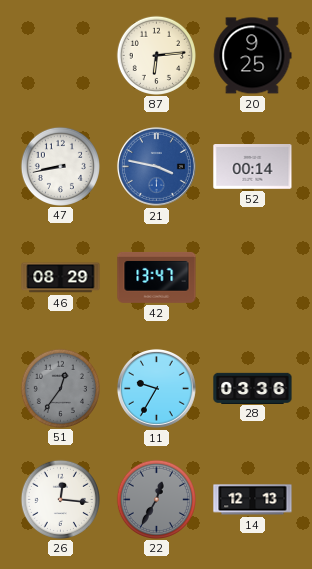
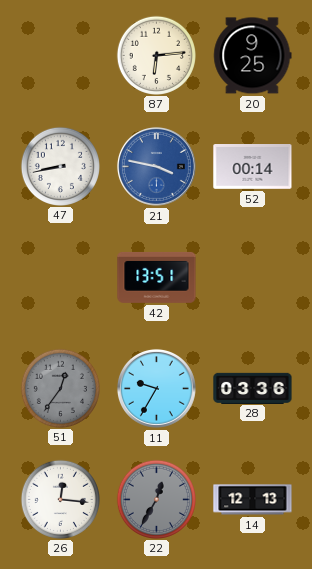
46: 08:29 -> none (61, 278)
42: 13:47 -> 13:51 (157, 277)
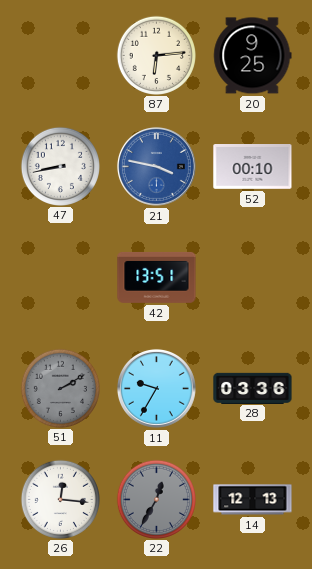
52: 00:14 -> 00:10 (253, 167)
51: 12:36 -> 2:10 (60, 388)
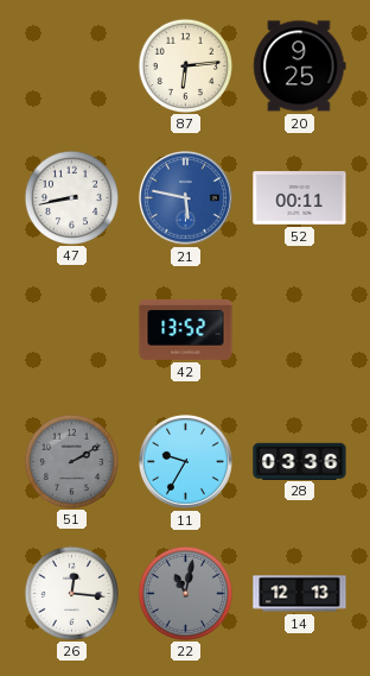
21: 3:47 -> 5:47 (185, 197)
52: 00:10 -> 00:11 (300, 198)
42: 13:51 -> 13:52 (186, 329)
22: 12:35 -> 11:02 (185, 593)
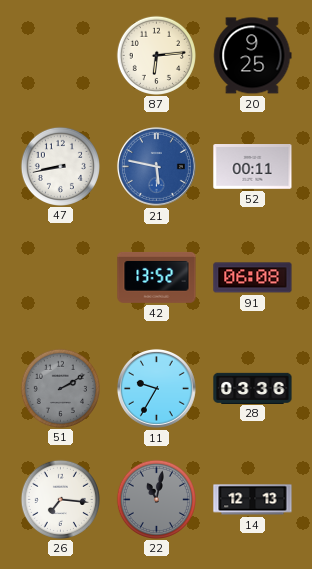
91: none -> 06:08 (253, 278)
26: 12:16 -> 7:16 (60, 499)
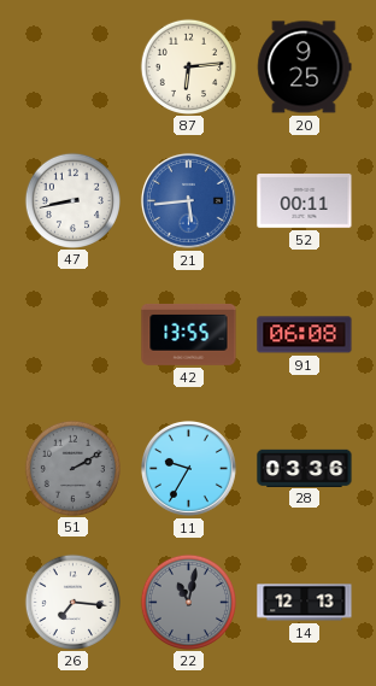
21: 5:47 -> 5:44 (188, 200)
42: 13:52 -> 13:55 (189, 334)
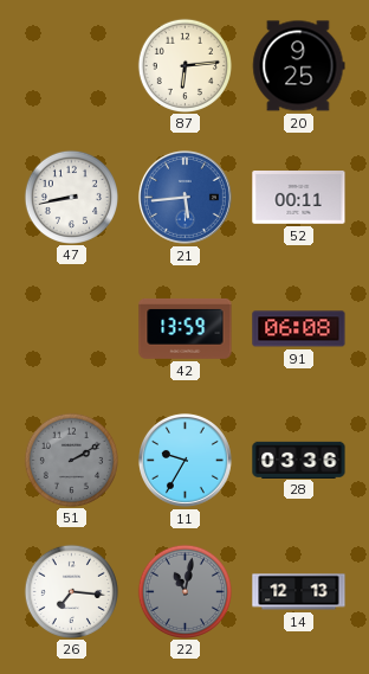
42: 13:55 -> 13:59 (186, 328)
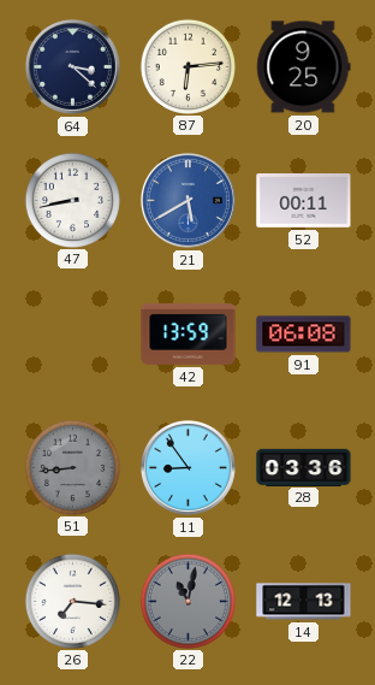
64: none -> 3:22 (72, 66)
21: 5:44 -> 5:40 (187, 200)
51: 2:10 -> 8:44 (72, 467)
11: 9:35 -> 8:54 (187, 467)
